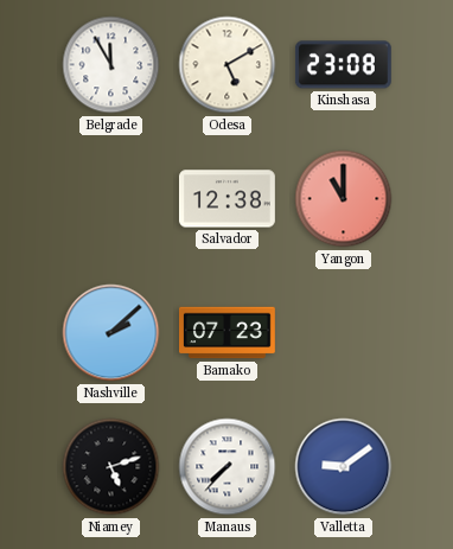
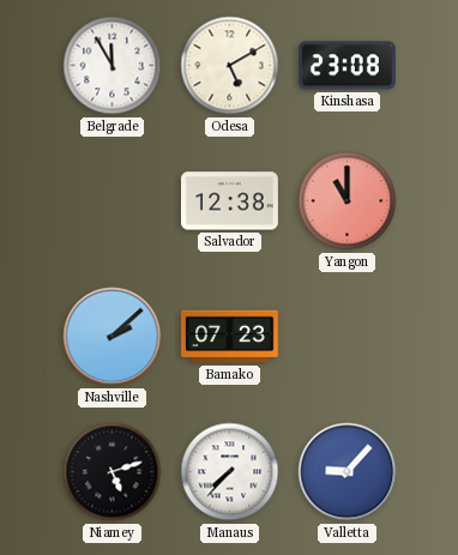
Valletta: 9:09 -> 9:07 (348, 472)
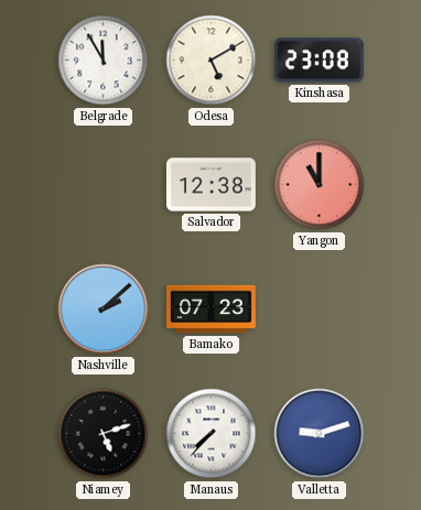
Valletta: 9:07 -> 9:12 (320, 434)
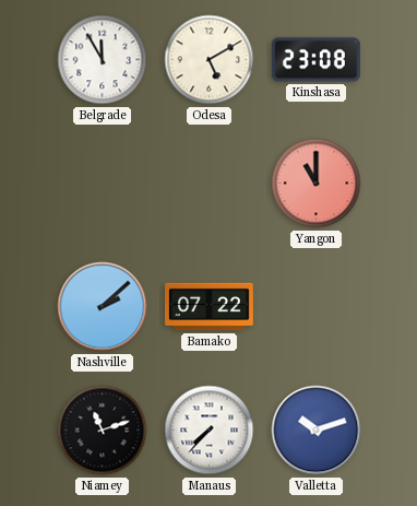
Salvador: 12:38 -> none (210, 185)
Bamako: 07:23 -> 07:22 (210, 307)
Niamey: 5:12 -> 11:12 (103, 431)
Valletta: 9:12 -> 10:12 (317, 431)
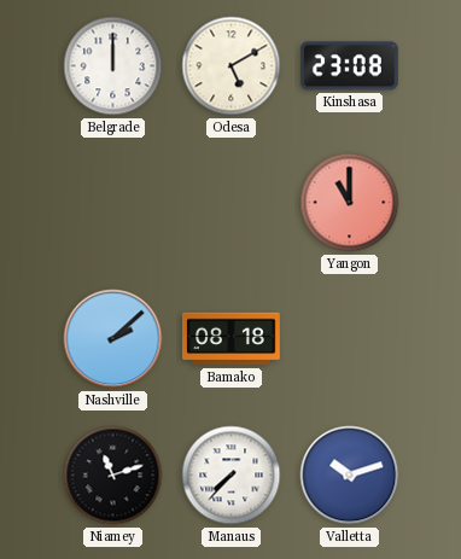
Belgrade: 11:55 -> 12:00 (113, 66)
Bamako: 07:22 -> 08:18 (232, 339)
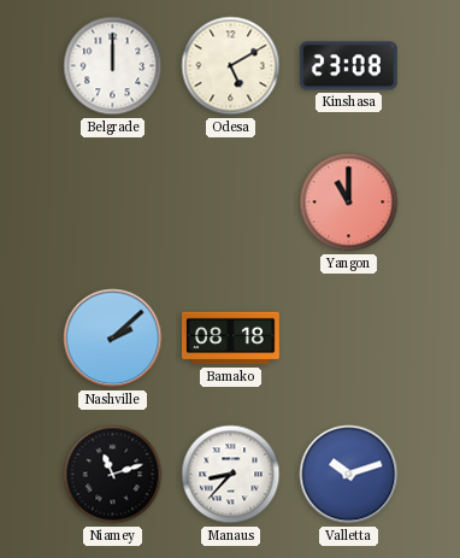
Manaus: 7:37 -> 8:37 (231, 475)
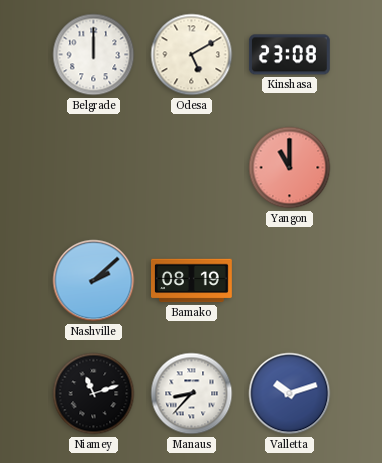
Bamako: 08:18 -> 08:19 (192, 281)
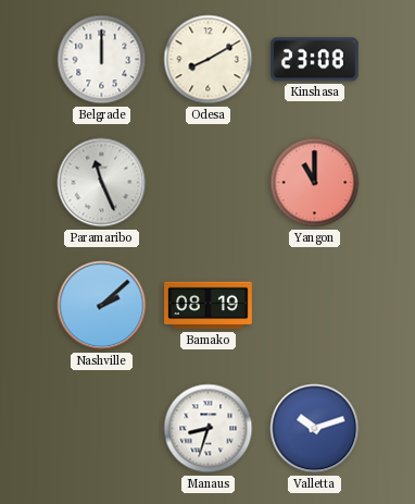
Odesa: 5:10 -> 8:10 (209, 60)
Paramaribo: none -> 11:26 (102, 183)
Niamey: 11:12 -> none (94, 394)
Manaus: 8:37 -> 8:33 (209, 429)
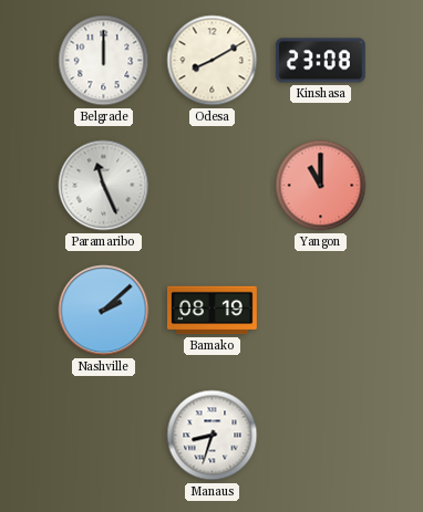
Valletta: 10:12 -> none (315, 429)
